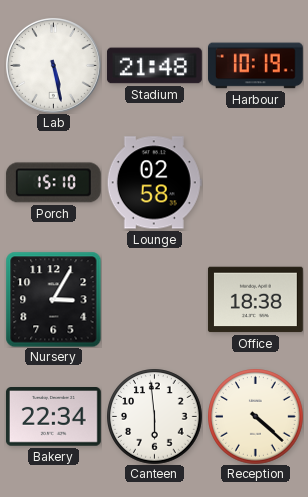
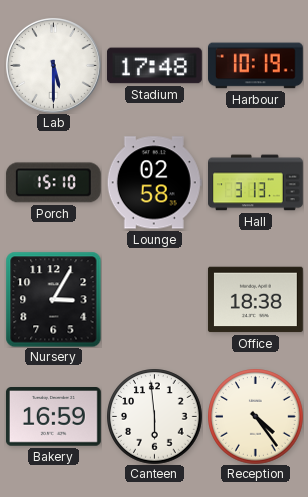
Lab: 5:28 -> 5:30 (53, 65)
Stadium: 21:48 -> 17:48 (154, 66)
Hall: none -> 3:13 (256, 183)
Bakery: 22:34 -> 16:59 (53, 417)
Reception: 4:22 -> 4:24 (255, 416)
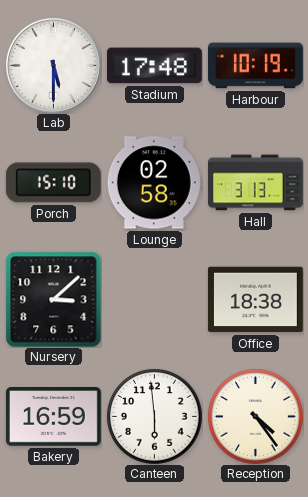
Nursery: 3:05 -> 3:08 (53, 299)
